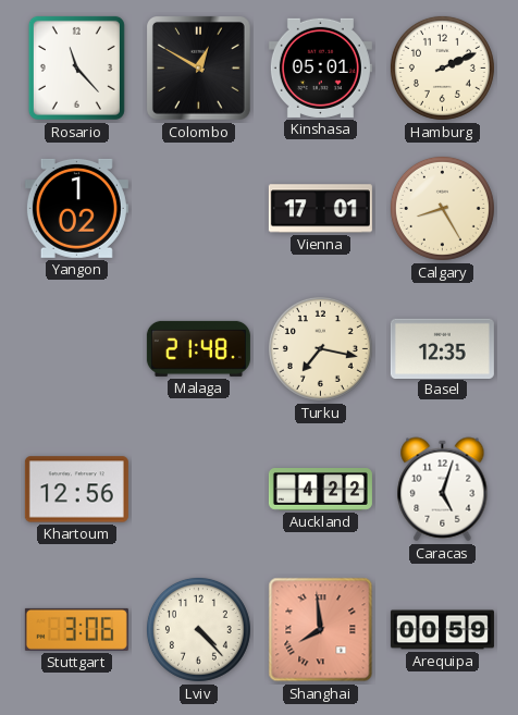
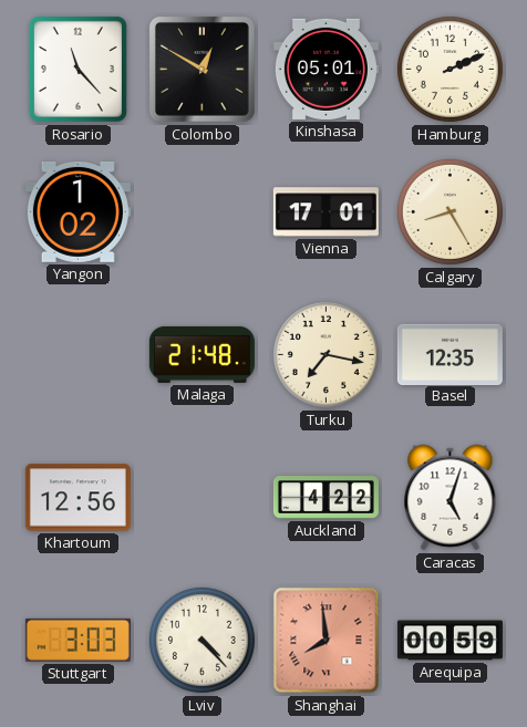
Stuttgart: 3:06 -> 3:03 (77, 640)
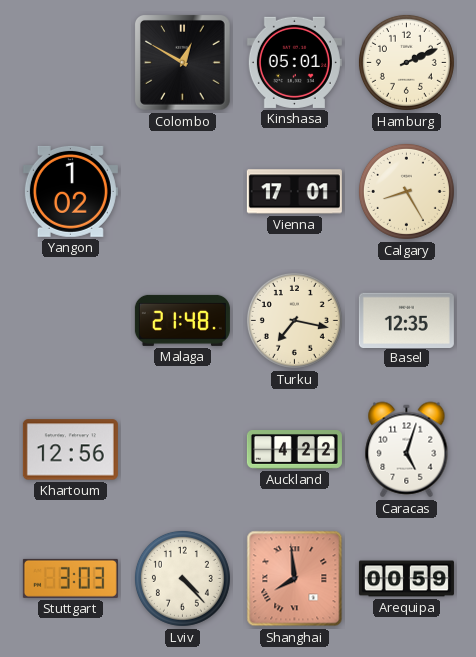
Rosario: 11:23 -> none (77, 69)
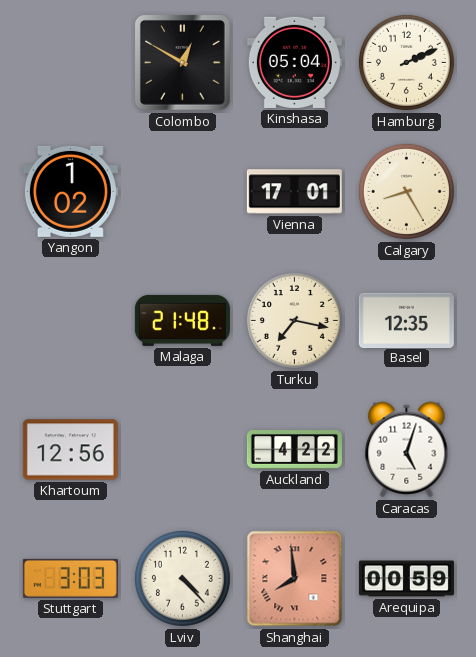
Kinshasa: 05:01 -> 05:04 (294, 62)
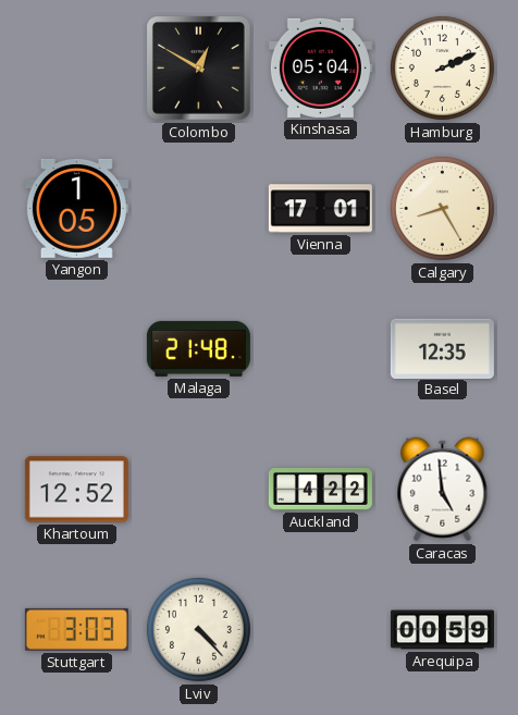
Yangon: 1:02 -> 1:05 (76, 208)
Turku: 7:17 -> none (294, 320)
Khartoum: 12:56 -> 12:52 (76, 490)
Caracas: 5:03 -> 4:59 (443, 490)
Shanghai: 7:59 -> none (295, 579)
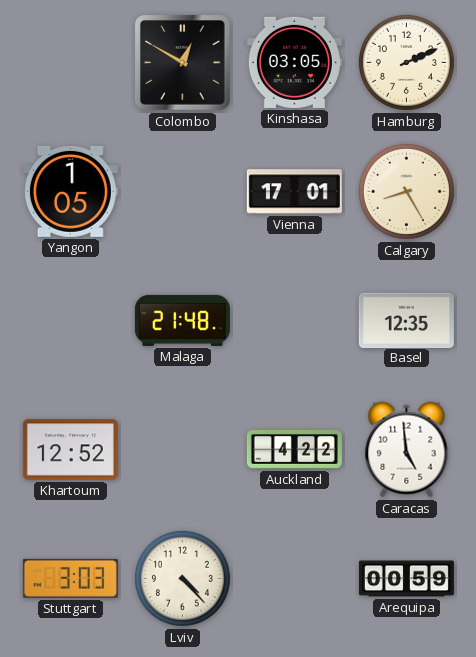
Kinshasa: 05:04 -> 03:05 (294, 62)
